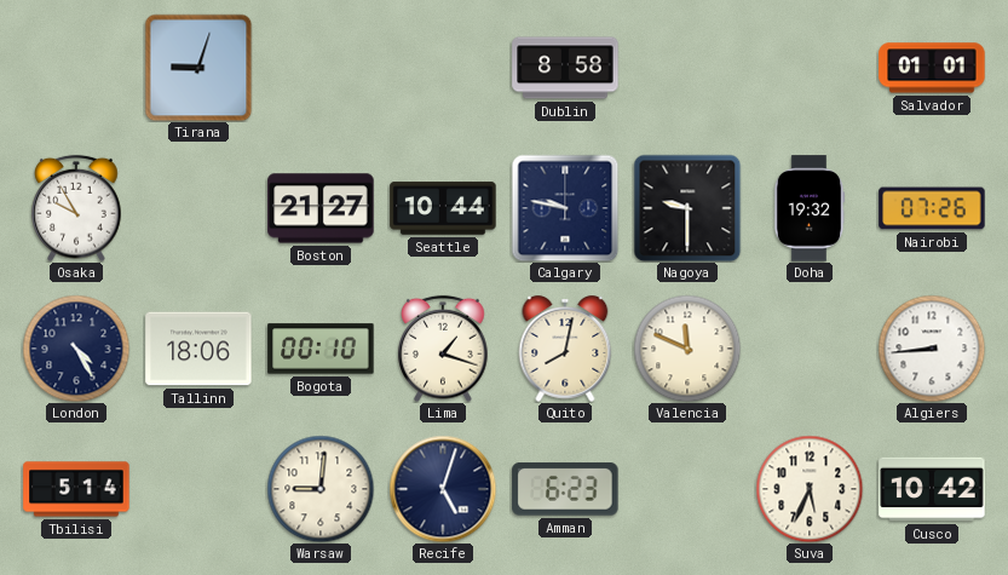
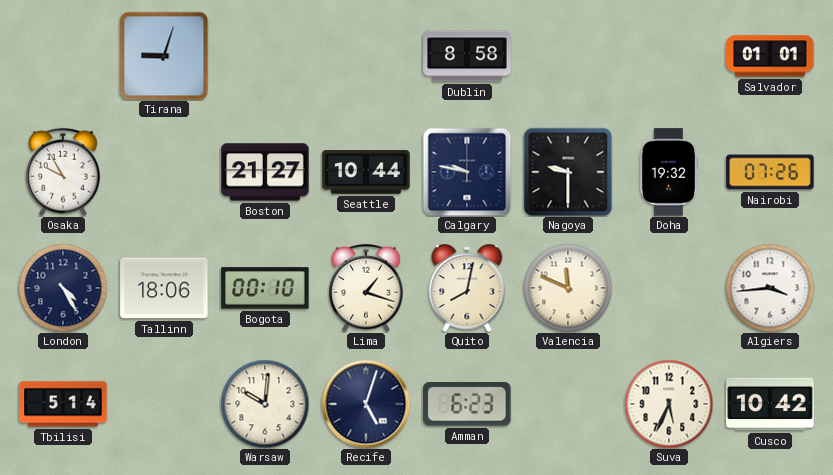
Algiers: 8:44 -> 3:44 (770, 288)
Warsaw: 9:01 -> 10:01 (265, 404)
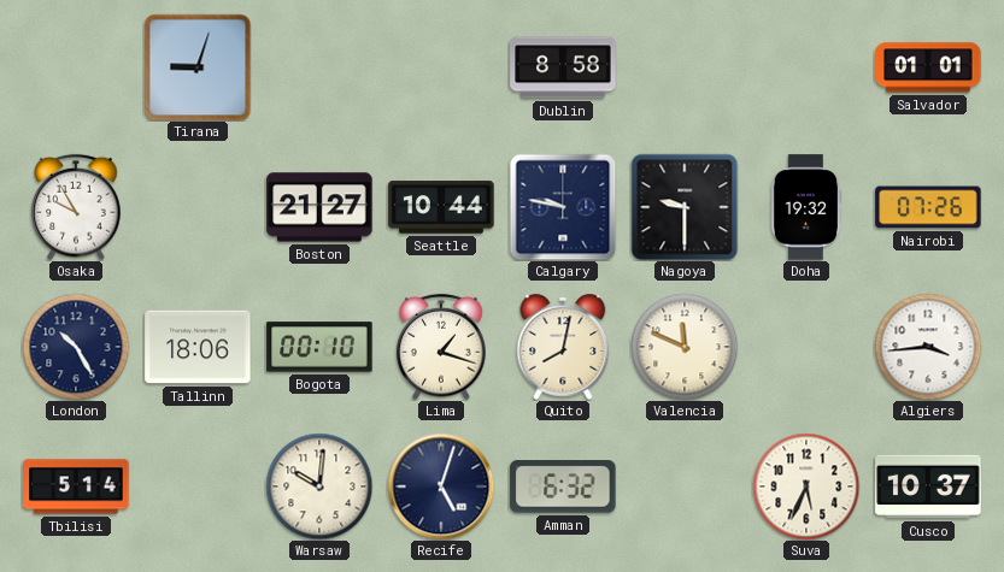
London: 4:25 -> 10:25 (76, 347)
Amman: 6:23 -> 6:32 (563, 487)
Cusco: 10:42 -> 10:37 (928, 487)
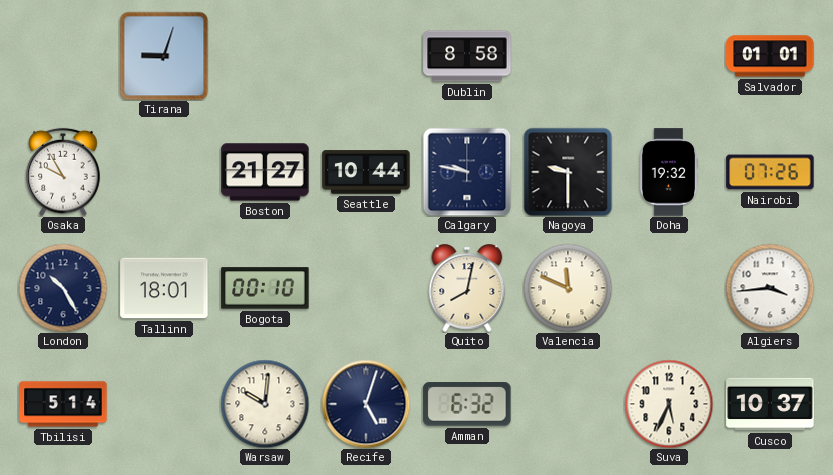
Tallinn: 18:06 -> 18:01 (164, 288)
Lima: 1:18 -> none (441, 347)
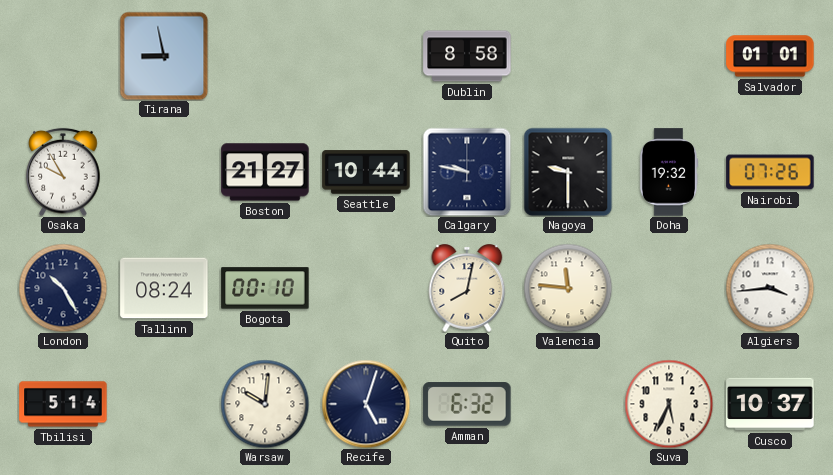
Tirana: 9:03 -> 8:58 (164, 56)
Tallinn: 18:01 -> 08:24 (164, 288)
Valencia: 11:49 -> 11:46 (568, 288)
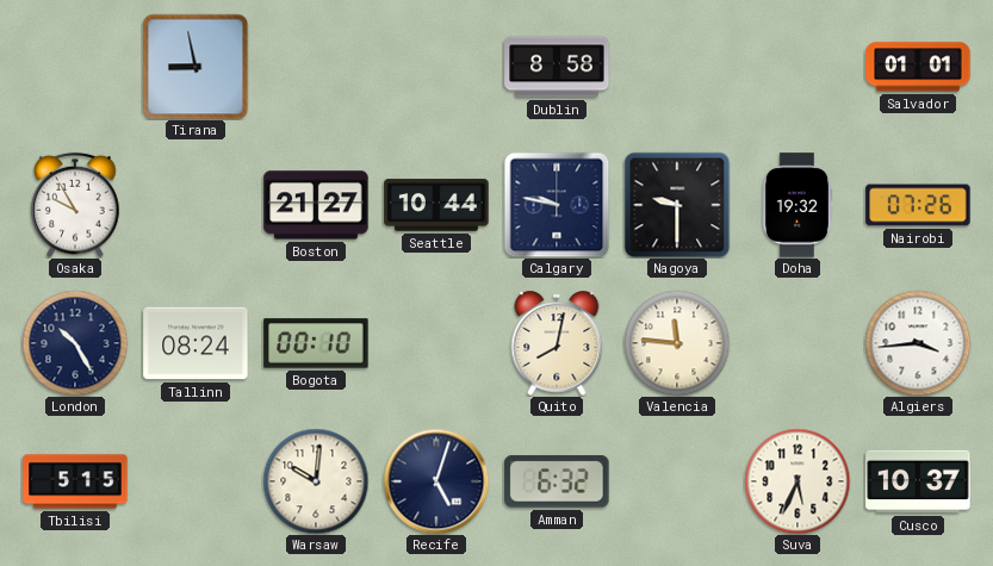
Tbilisi: 5:14 -> 5:15 (75, 481)
